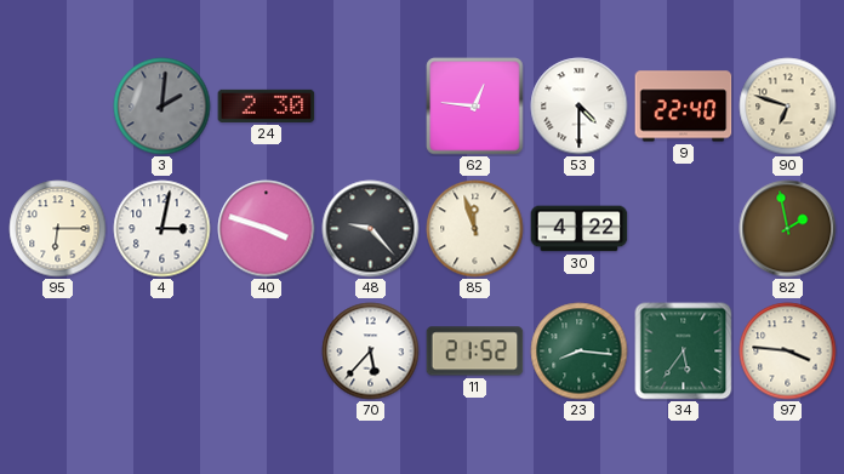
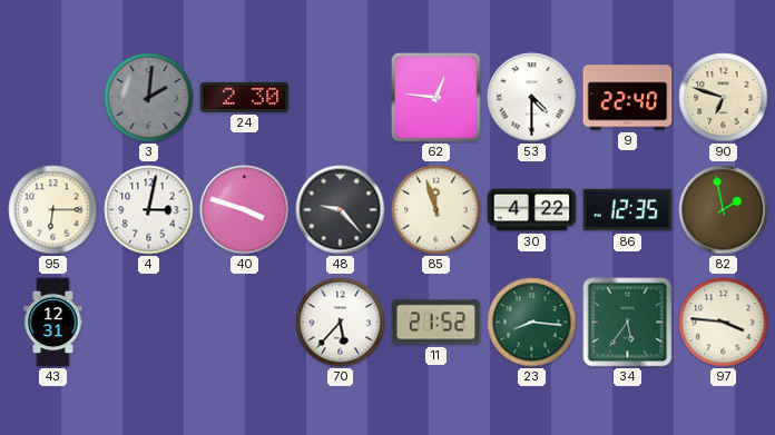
86: none -> 12:35 (628, 210)
43: none -> 12:31 (53, 323)
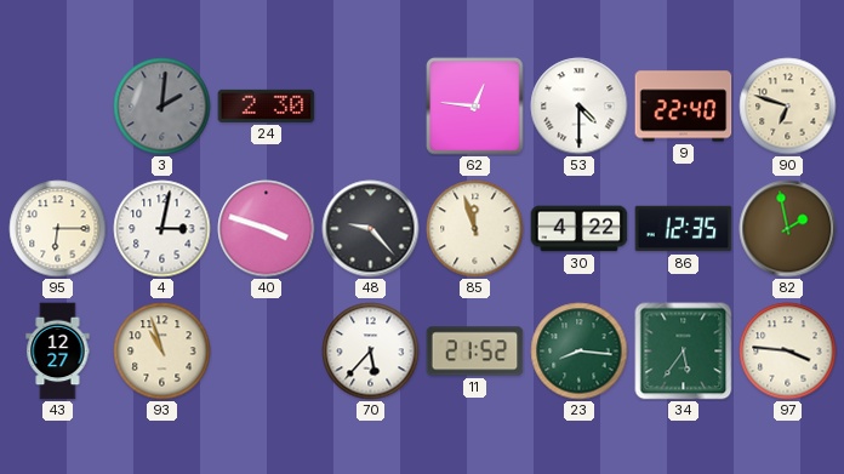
43: 12:31 -> 12:27 (58, 352)
93: none -> 10:57 (162, 352)
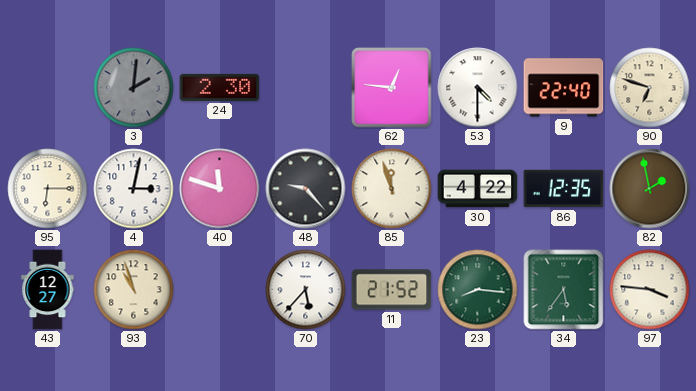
40: 3:48 -> 11:48 (220, 189)
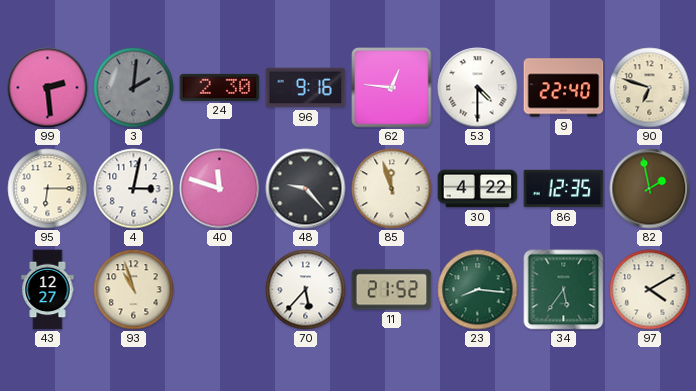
99: none -> 2:29 (48, 88)
96: none -> 9:16 (306, 88)
97: 3:46 -> 4:10 (650, 290)
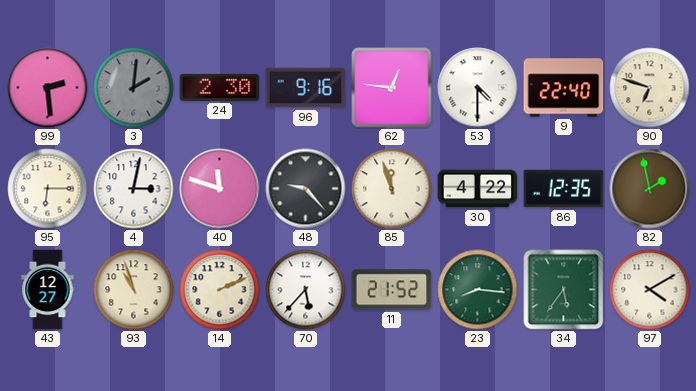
14: none -> 2:11 (220, 290)
